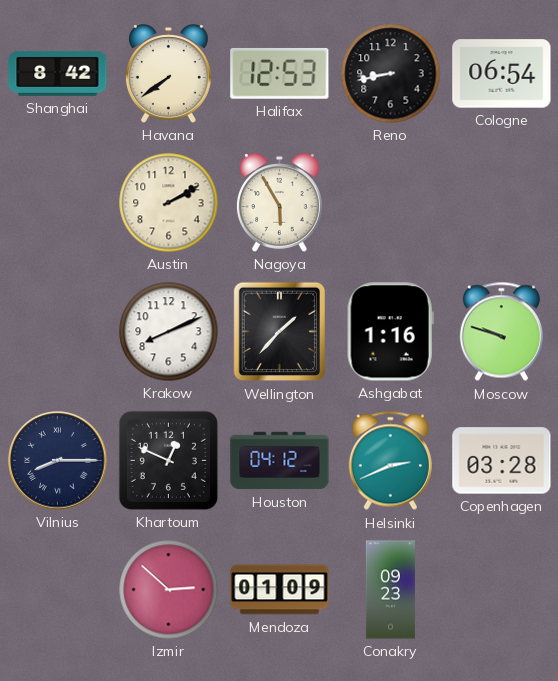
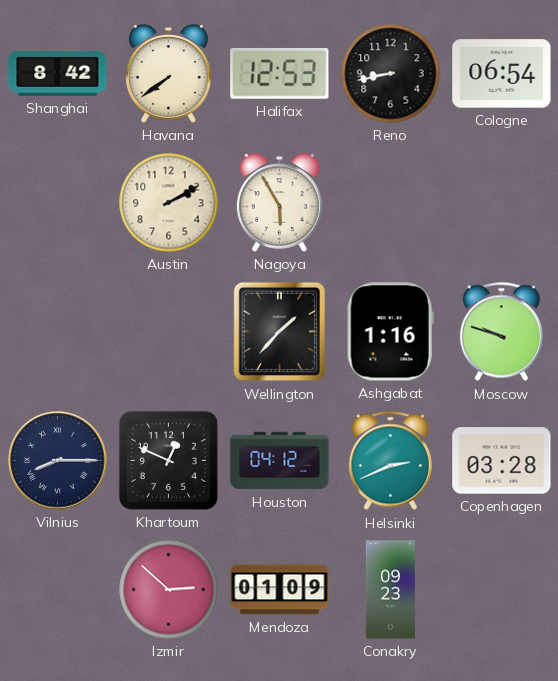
Krakow: 8:11 -> none (169, 332)
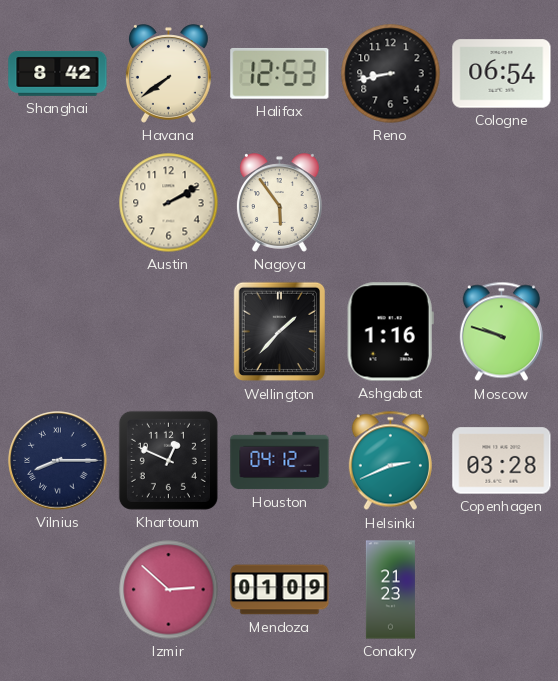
Nagoya: 5:55 -> 5:54 (279, 203)
Conakry: 09:23 -> 21:23 (390, 590)
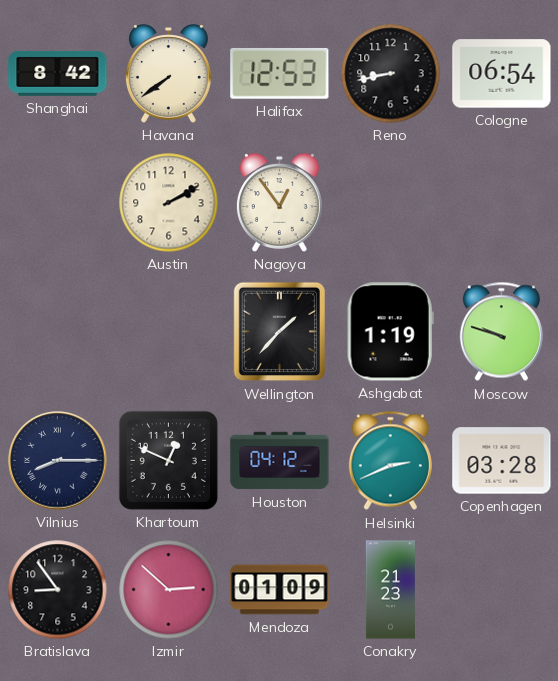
Nagoya: 5:54 -> 12:54 (279, 203)
Ashgabat: 1:16 -> 1:19 (390, 332)
Bratislava: none -> 8:54 (58, 590)
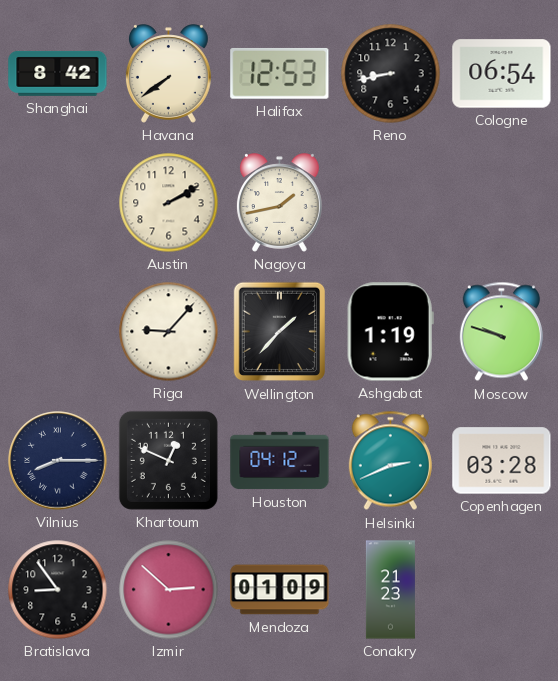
Nagoya: 12:54 -> 1:43 (279, 203)
Riga: none -> 9:07 (169, 332)
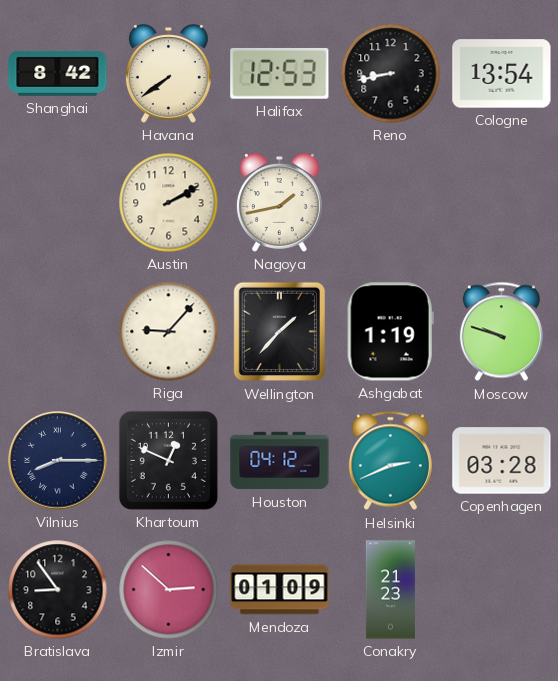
Cologne: 06:54 -> 13:54 (502, 74)
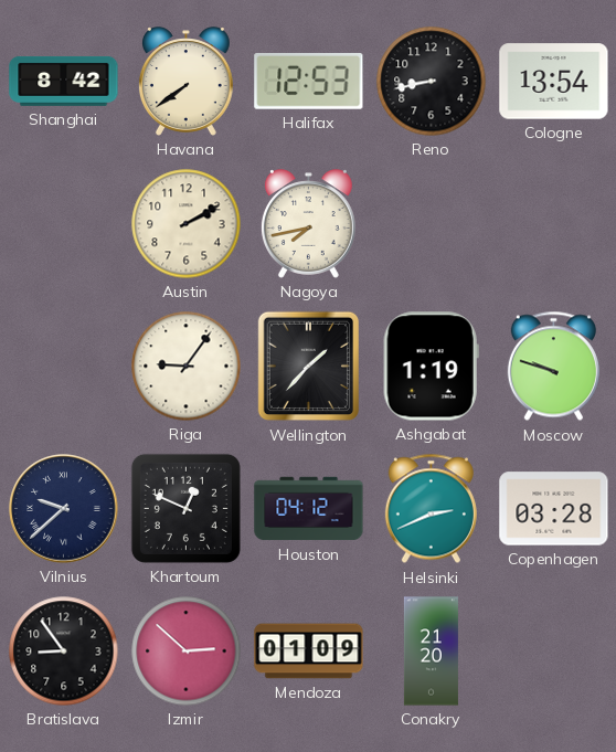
Nagoya: 1:43 -> 7:43 (308, 224)
Riga: 9:07 -> 9:06 (187, 367)
Vilnius: 8:15 -> 9:38 (64, 509)
Conakry: 21:23 -> 21:20 (431, 652)
